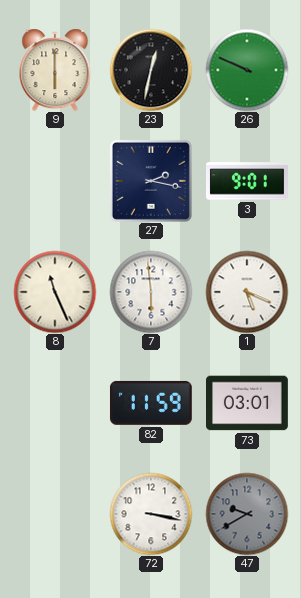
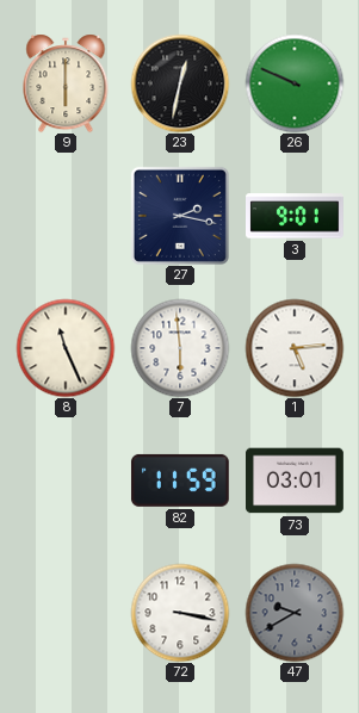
1: 5:19 -> 5:14 (295, 348)
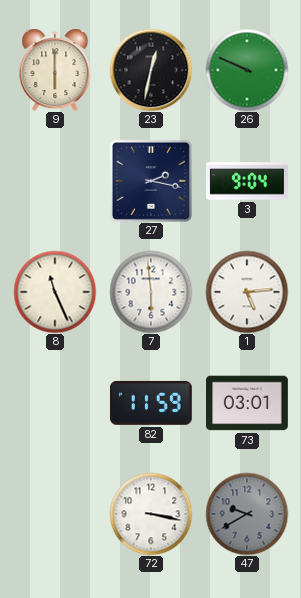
3: 9:01 -> 9:04 (248, 181)
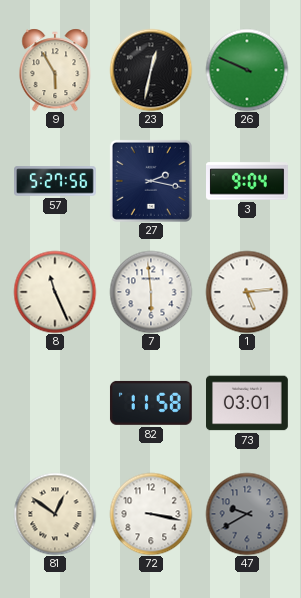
9: 6:00 -> 5:55 (55, 70)
57: none -> 5:27 (56, 181)
82: 11:59 -> 11:58 (151, 403)
81: none -> 12:51 (55, 514)
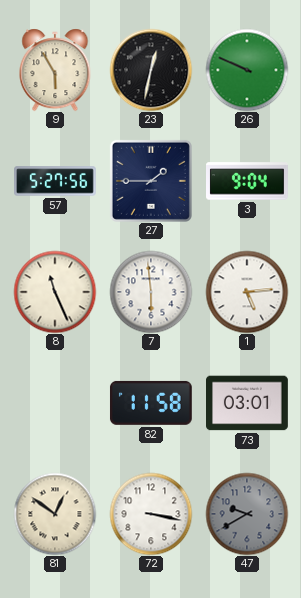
27: 2:17 -> 1:45 (151, 181)
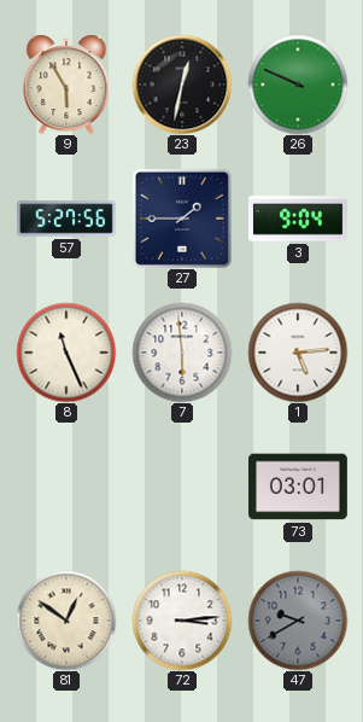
82: 11:58 -> none (151, 403)
72: 3:17 -> 3:14 (182, 621)
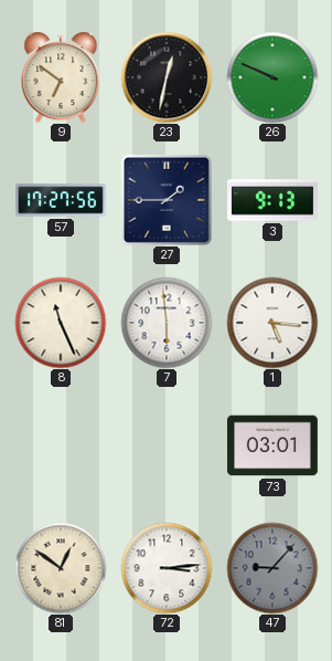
9: 5:55 -> 6:51 (61, 77)
57: 5:27 -> 17:27 (62, 200)
3: 9:04 -> 9:13 (274, 200)
1: 5:14 -> 5:16 (272, 323)
47: 9:40 -> 9:07 (272, 568)
